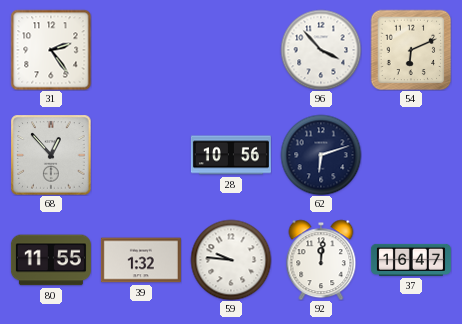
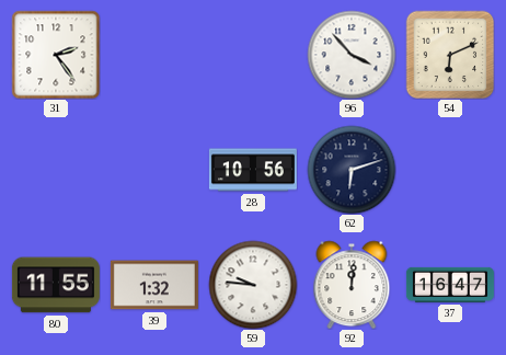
68: 12:53 -> none (51, 155)
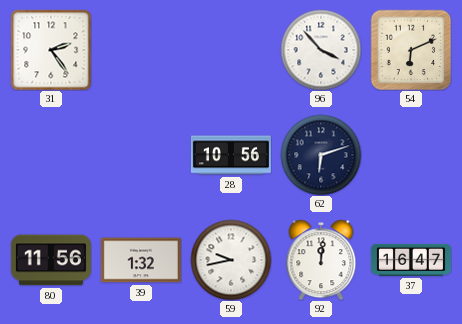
80: 11:55 -> 11:56 (51, 260)
59: 9:46 -> 9:43 (231, 260)
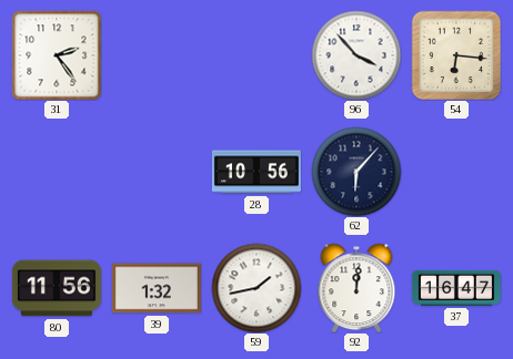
54: 6:11 -> 6:16 (456, 55)
62: 6:12 -> 6:07 (356, 172)
59: 9:43 -> 1:43 (256, 288)
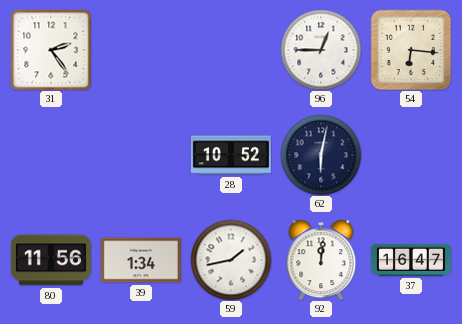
96: 3:53 -> 12:45 (321, 50)
28: 10:56 -> 10:52 (231, 155)
62: 6:07 -> 6:02 (321, 155)
39: 1:32 -> 1:34 (141, 260)
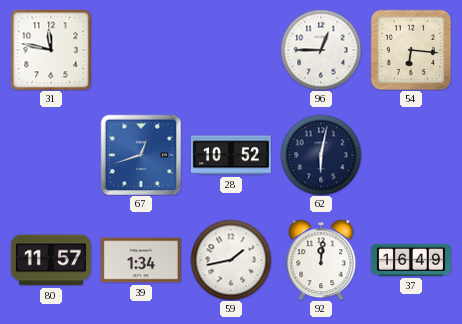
31: 2:24 -> 11:47 (51, 50)
67: none -> 12:42 (141, 155)
80: 11:56 -> 11:57 (51, 260)
37: 16:47 -> 16:49 (411, 260)
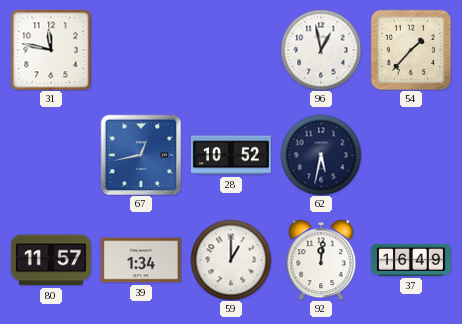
96: 12:45 -> 12:58 (321, 50)
54: 6:16 -> 1:37 (411, 50)
67: 12:42 -> 12:43 (141, 155)
62: 6:02 -> 5:32 (321, 155)
59: 1:43 -> 1:00 (231, 260)
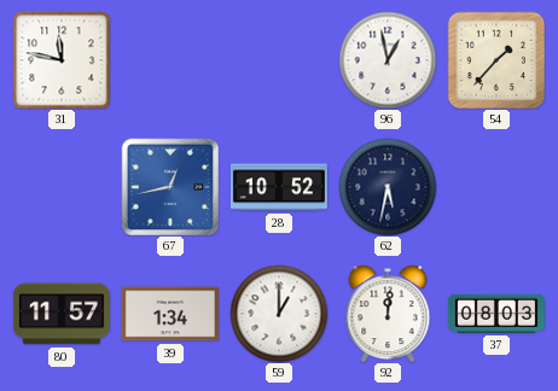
37: 16:49 -> 08:03 (496, 314)
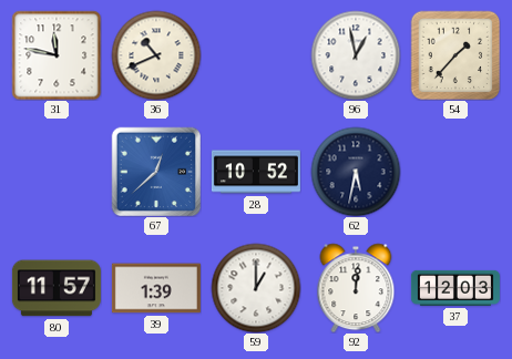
36: none -> 10:41 (156, 55)
67: 12:43 -> 12:38 (156, 172)
39: 1:34 -> 1:39 (156, 288)
37: 08:03 -> 12:03 (455, 288)
